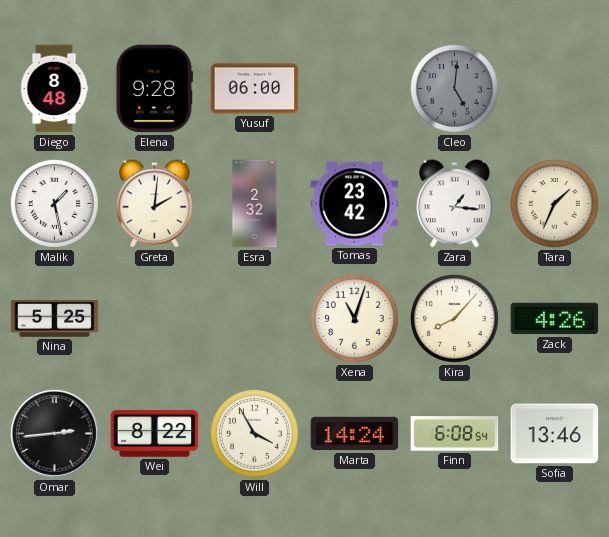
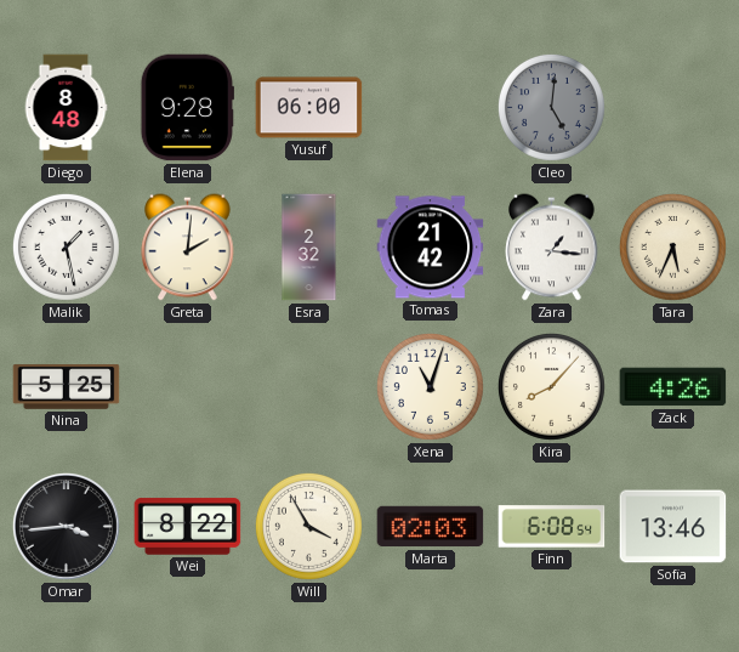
Tomas: 23:42 -> 21:42 (431, 248)
Tara: 1:34 -> 5:34 (672, 246)
Omar: 2:44 -> 3:44 (66, 526)
Marta: 14:24 -> 02:03 (431, 527)
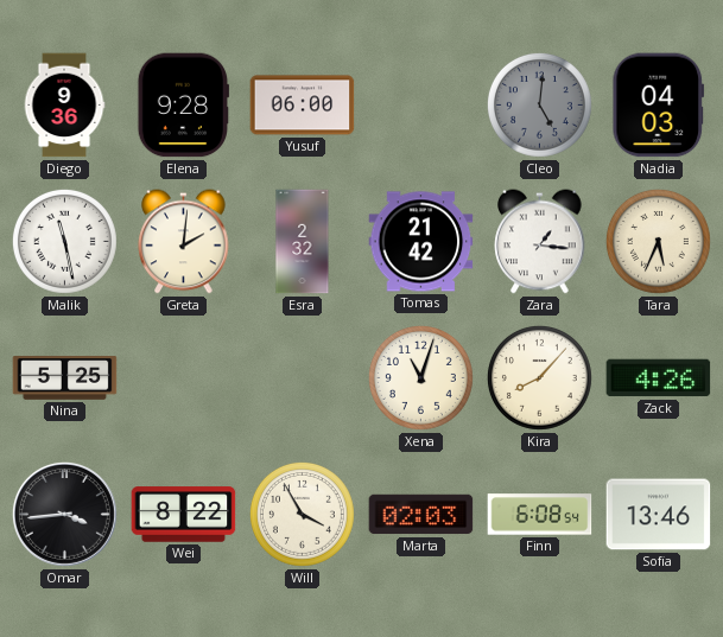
Diego: 8:48 -> 9:36 (64, 106)
Nadia: none -> 04:03 (658, 106)
Malik: 1:28 -> 11:28 (64, 241)
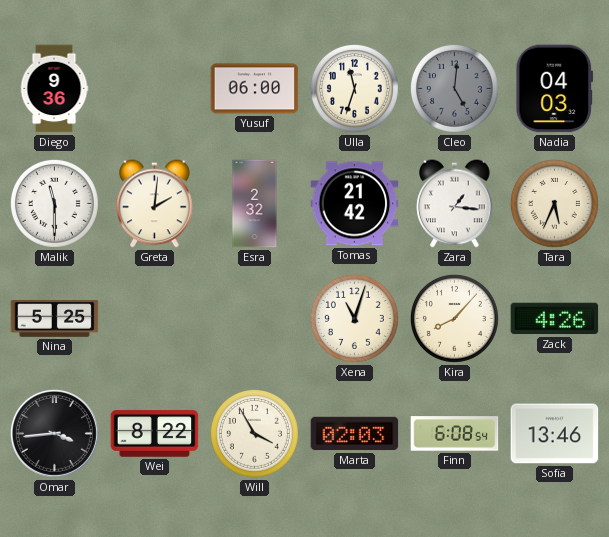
Elena: 9:28 -> none (183, 106)
Ulla: none -> 11:33 (354, 88)
Malik: 11:28 -> 11:30 (54, 203)
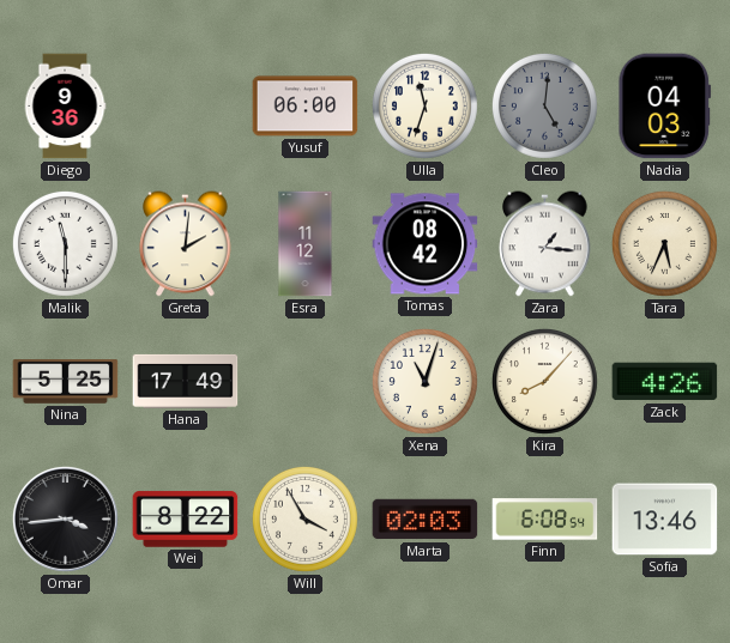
Esra: 2:32 -> 11:12 (306, 244)
Tomas: 21:42 -> 08:42 (426, 244)
Hana: none -> 17:49 (186, 381)
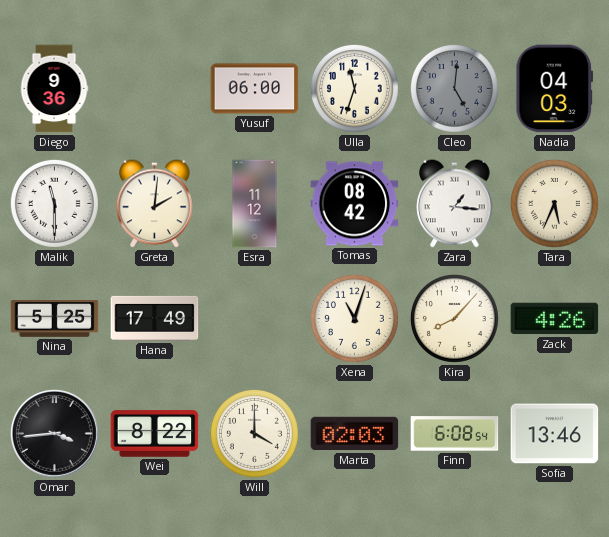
Will: 3:55 -> 4:00 (254, 433)
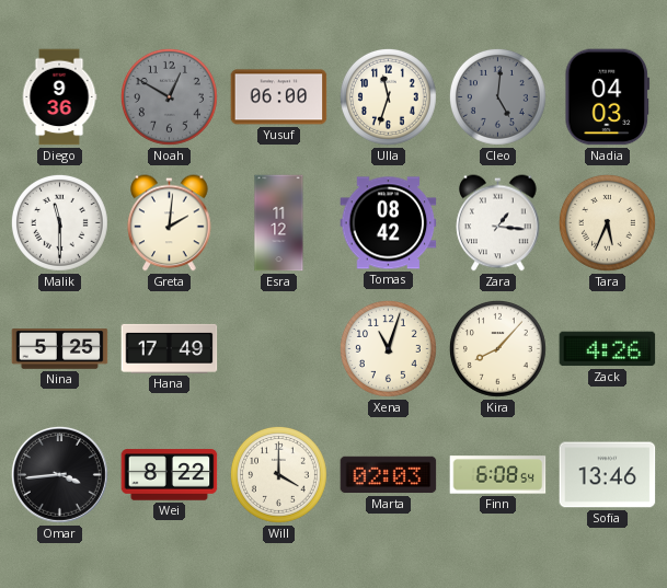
Noah: none -> 12:50 (169, 96)
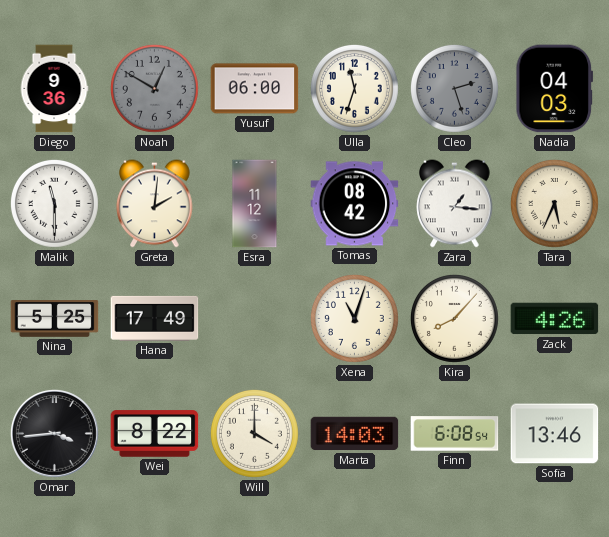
Cleo: 5:01 -> 2:27 (454, 88)
Marta: 02:03 -> 14:03 (355, 434)
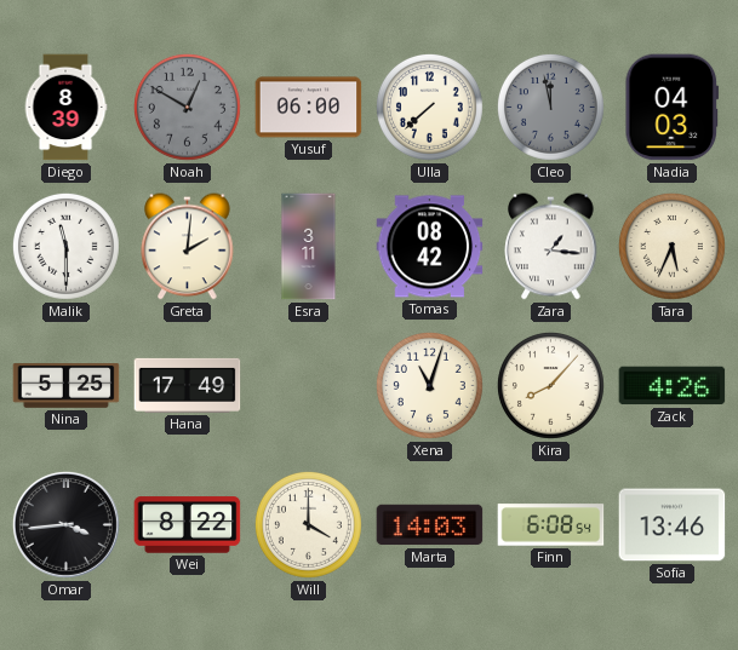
Diego: 9:36 -> 8:39 (65, 108)
Ulla: 11:33 -> 7:38 (429, 107)
Cleo: 2:27 -> 11:58 (550, 107)
Esra: 11:12 -> 3:11 (309, 247)
